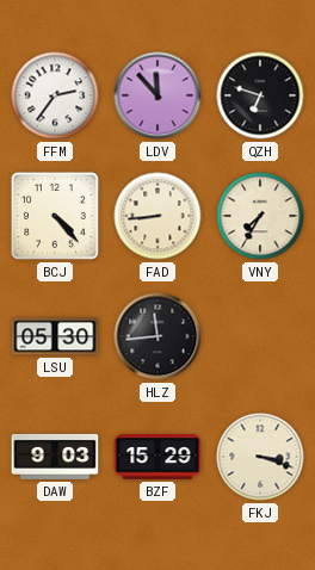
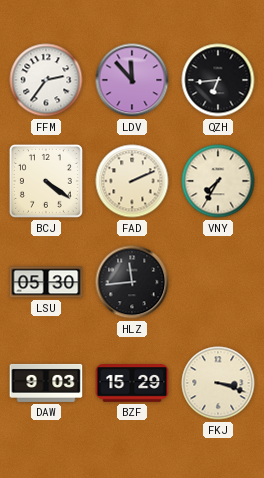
QZH: 6:48 -> 6:44 (218, 80)
BCJ: 4:23 -> 4:21 (46, 181)
FAD: 8:44 -> 2:11 (132, 181)
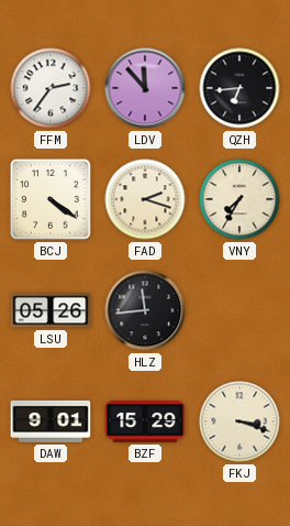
FAD: 2:11 -> 2:18 (145, 199)
LSU: 05:30 -> 05:26 (51, 310)
DAW: 9:03 -> 9:01 (51, 421)
